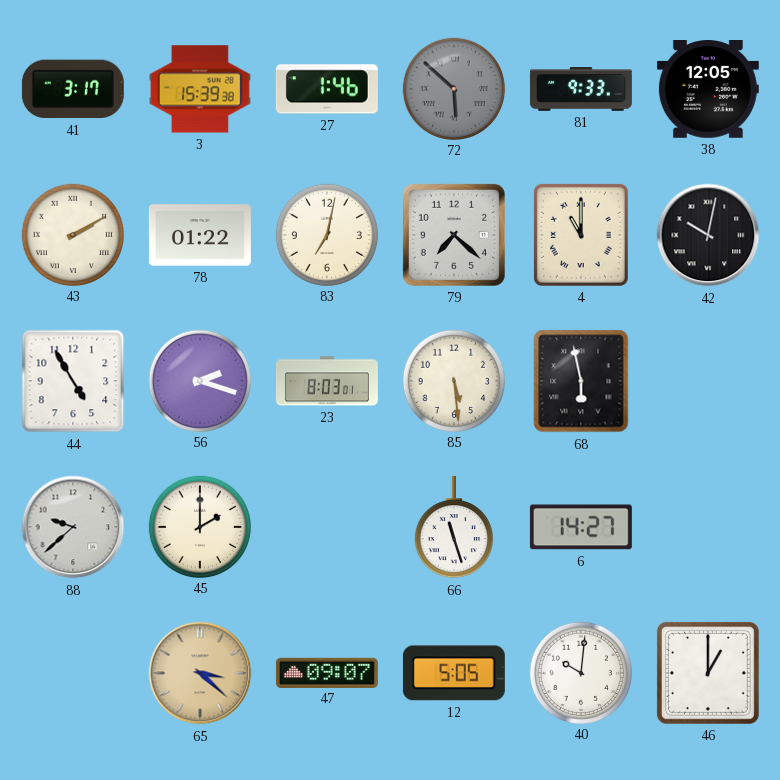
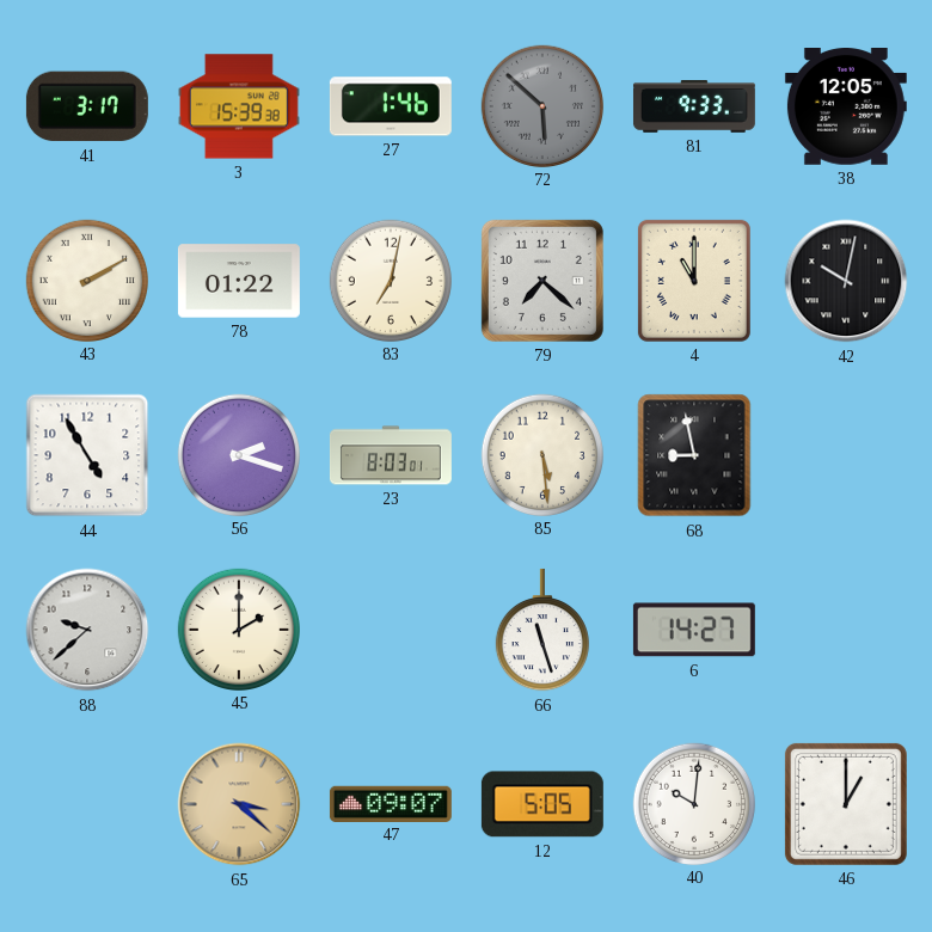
68: 5:58 -> 8:58 (694, 455)
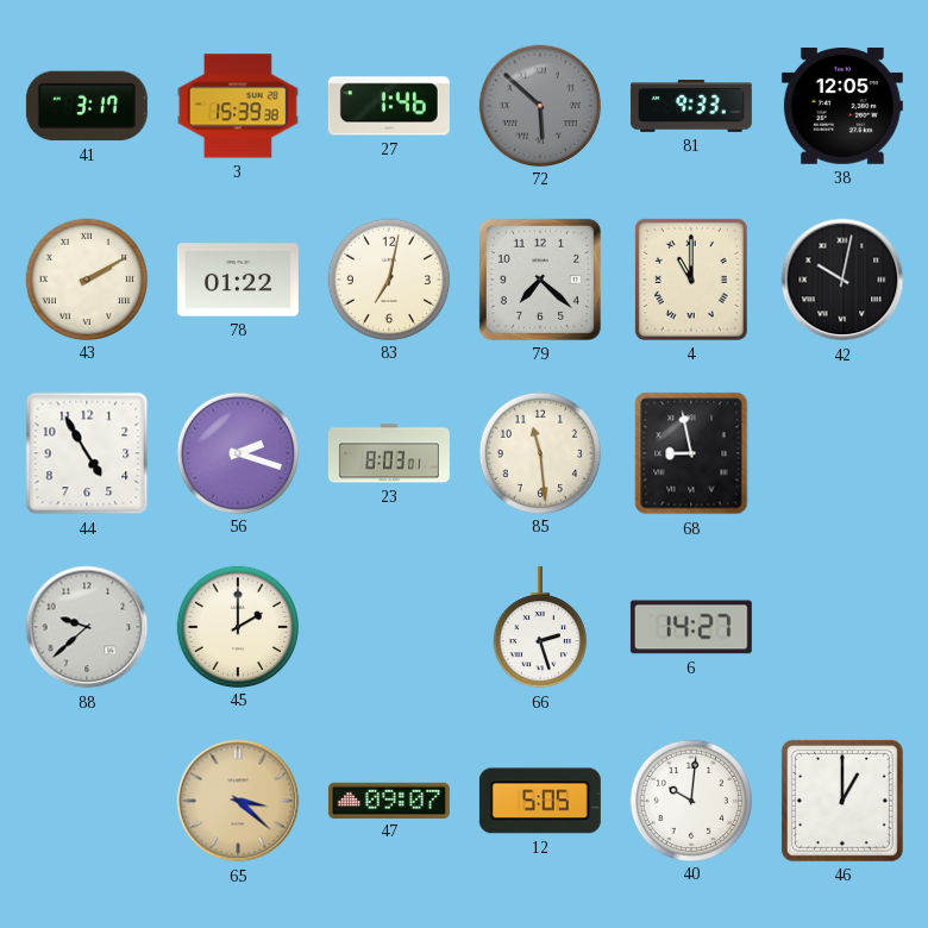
85: 5:29 -> 11:29 (539, 452)
66: 11:27 -> 2:27 (539, 627)
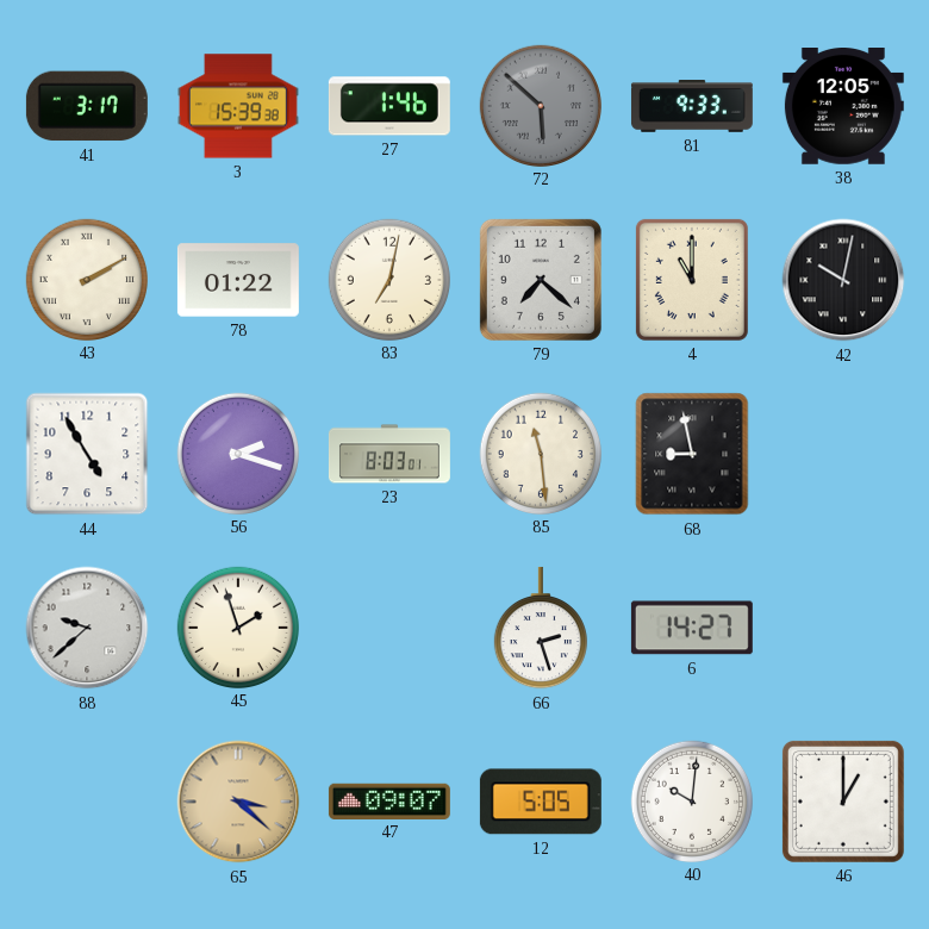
45: 2:00 -> 1:57 (237, 626)
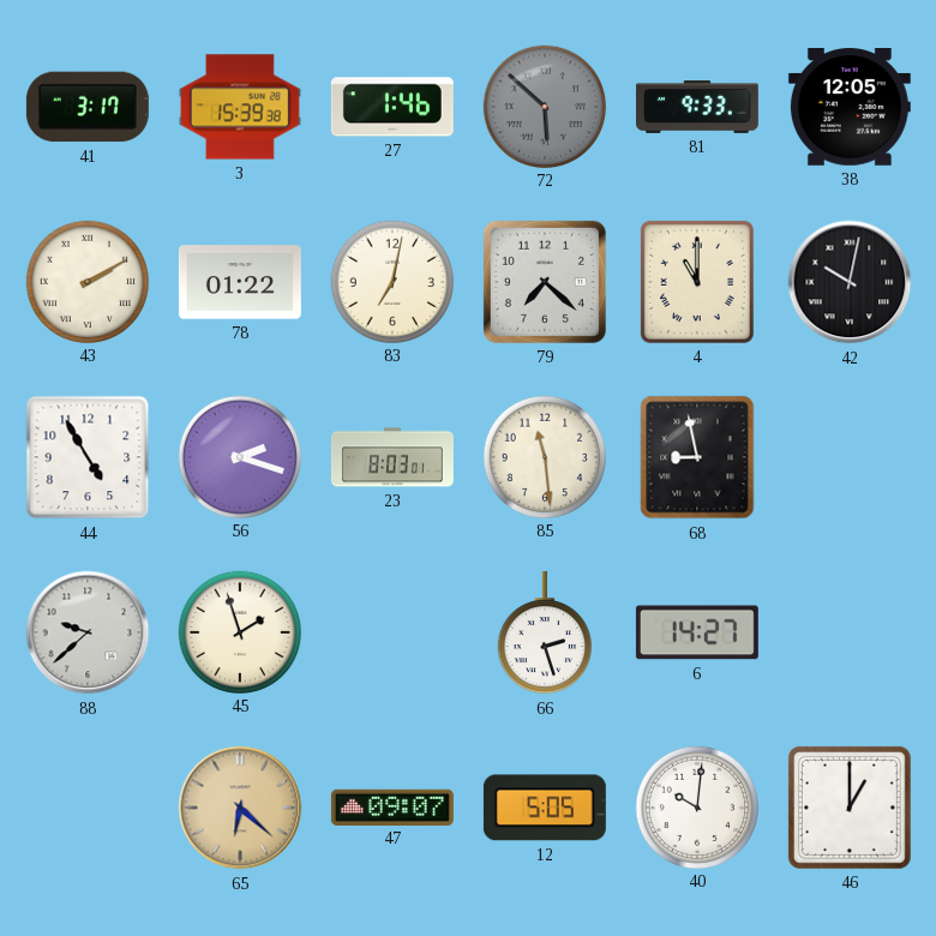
65: 3:22 -> 6:22 (240, 808)
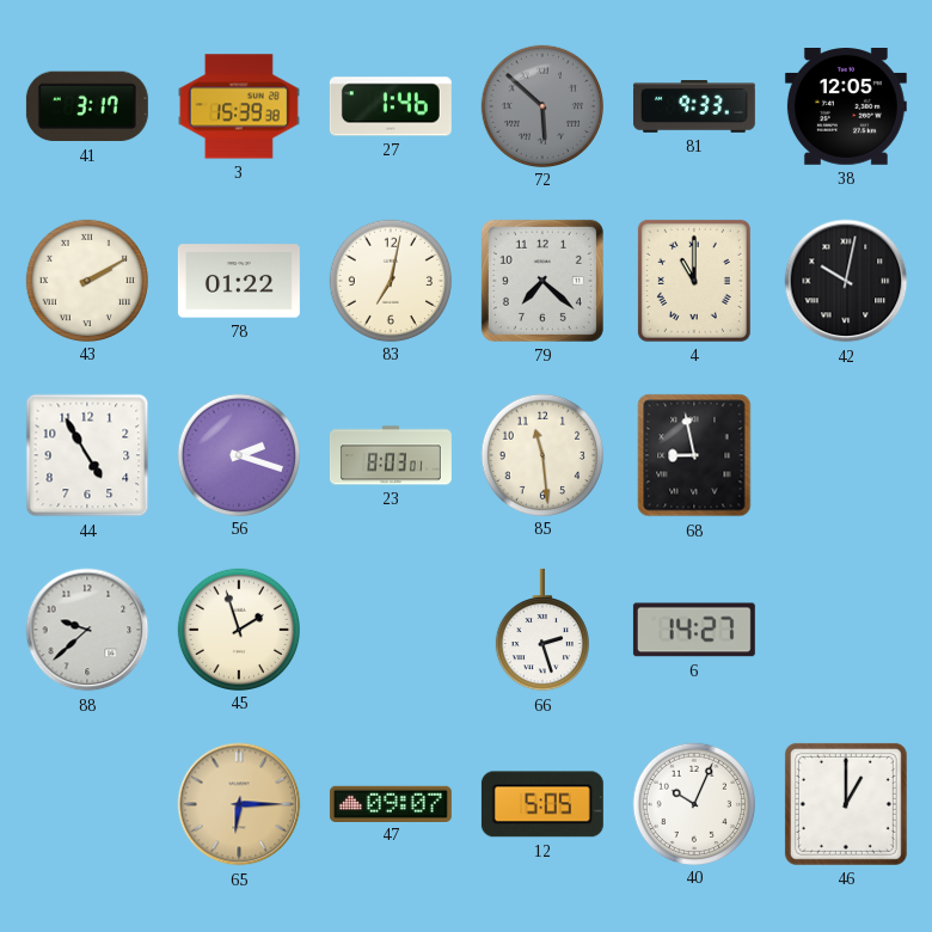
65: 6:22 -> 6:15 (239, 804)
40: 10:01 -> 10:04 (693, 803)
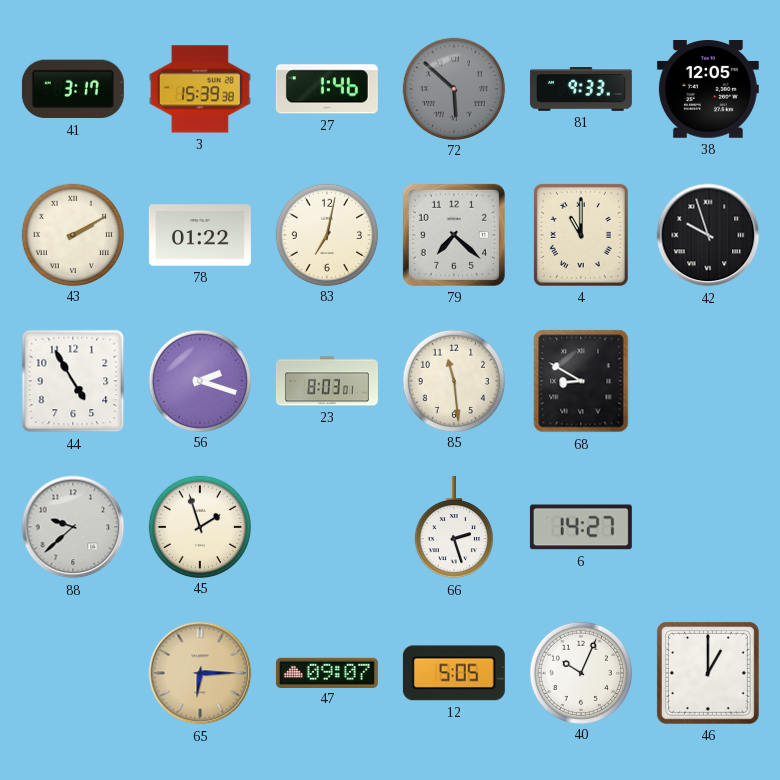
42: 10:02 -> 9:57 (708, 235)
68: 8:58 -> 8:50 (581, 381)
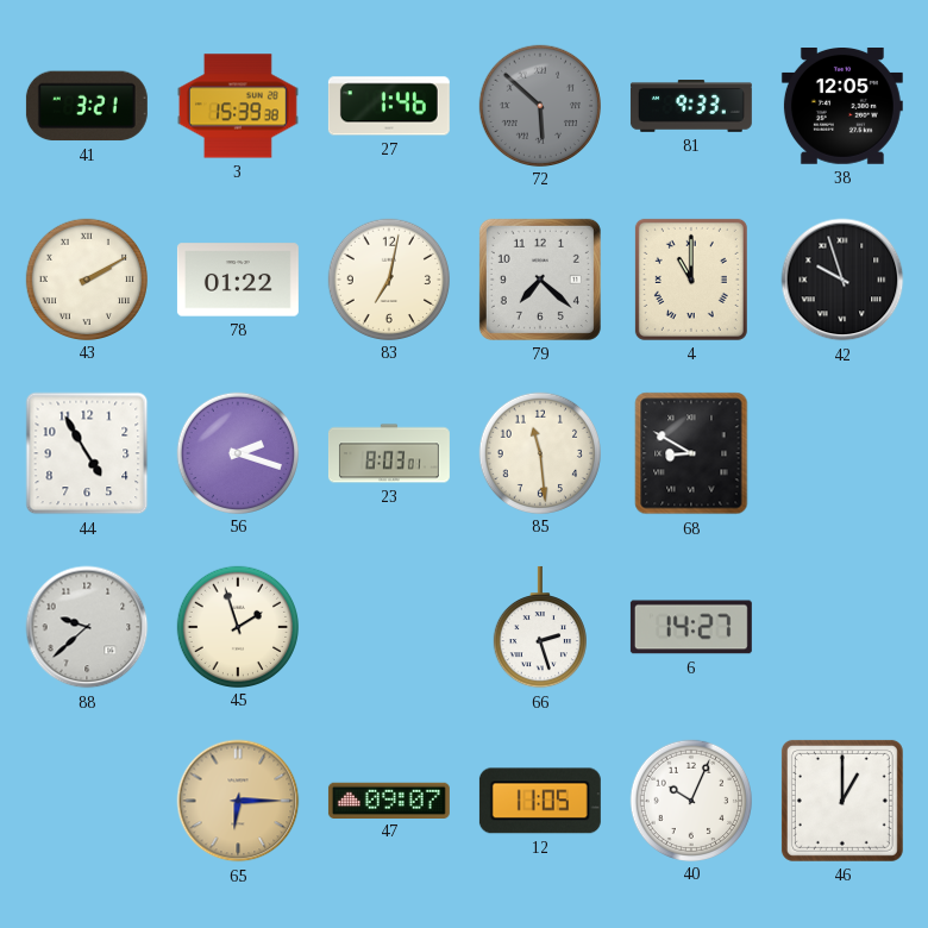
41: 3:17 -> 3:21 (87, 106)
12: 5:05 -> 11:05 (540, 801)
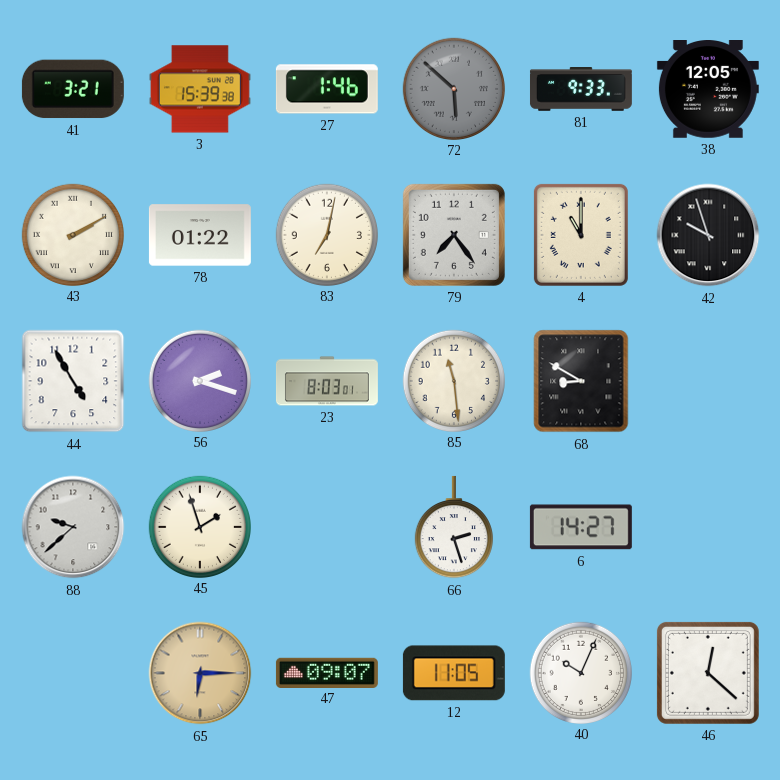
79: 7:22 -> 7:24 (454, 235)
46: 1:00 -> 12:22 (708, 673)
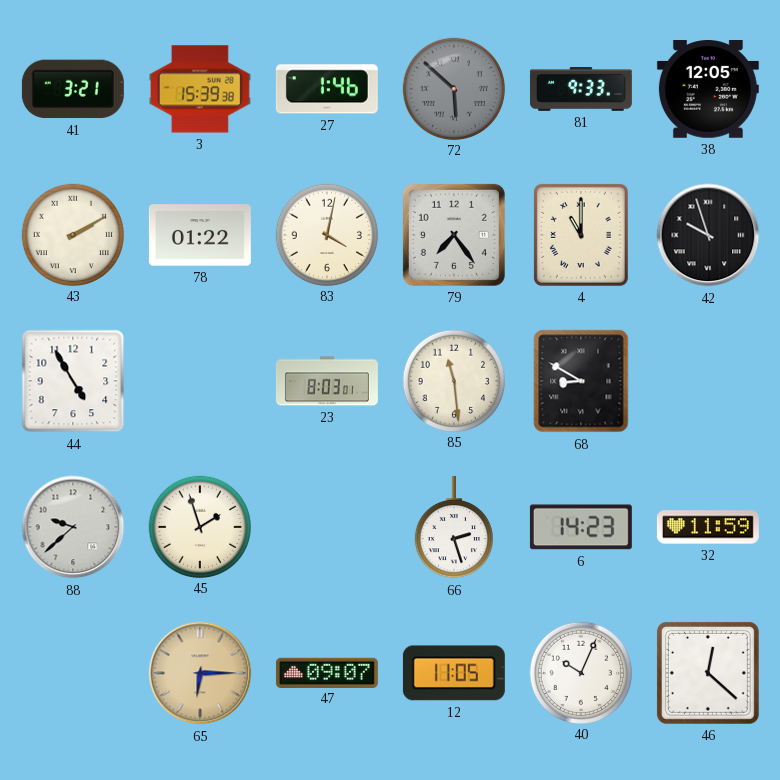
83: 7:02 -> 4:02 (326, 234)
56: 2:18 -> none (199, 380)
6: 14:27 -> 14:23 (581, 527)
32: none -> 11:59 (708, 527)
